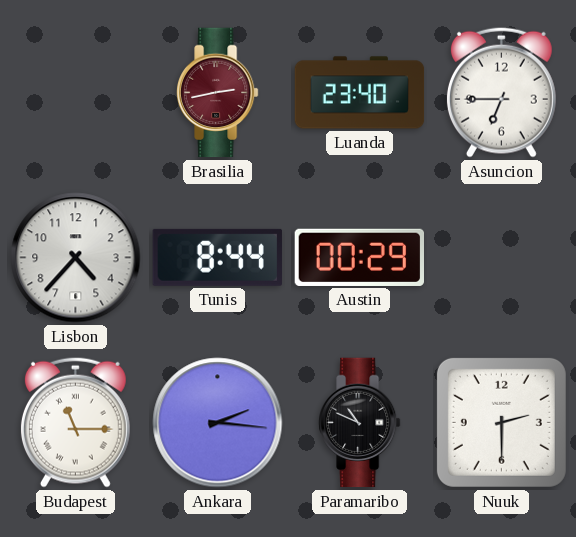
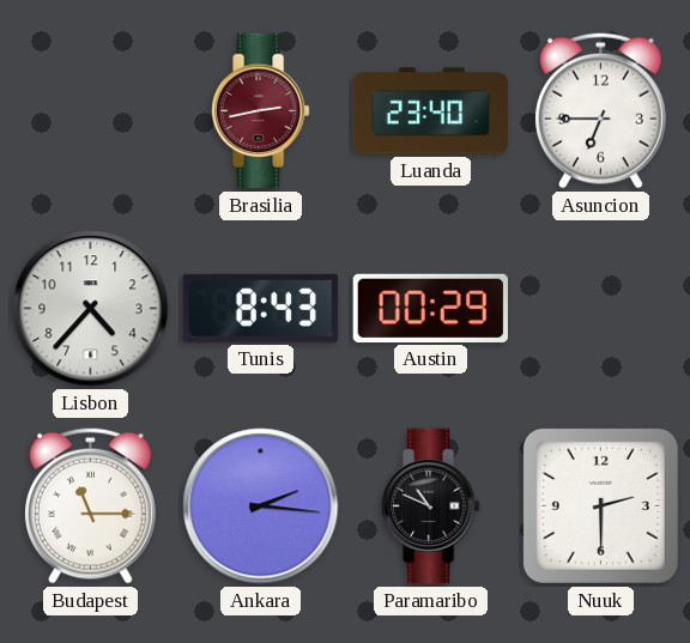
Tunis: 8:44 -> 8:43 (260, 308)
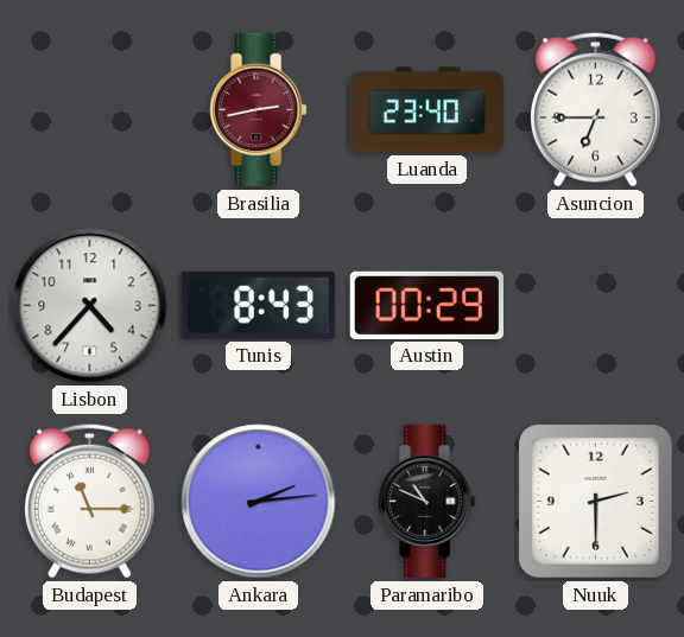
Ankara: 2:16 -> 2:14 (259, 502)
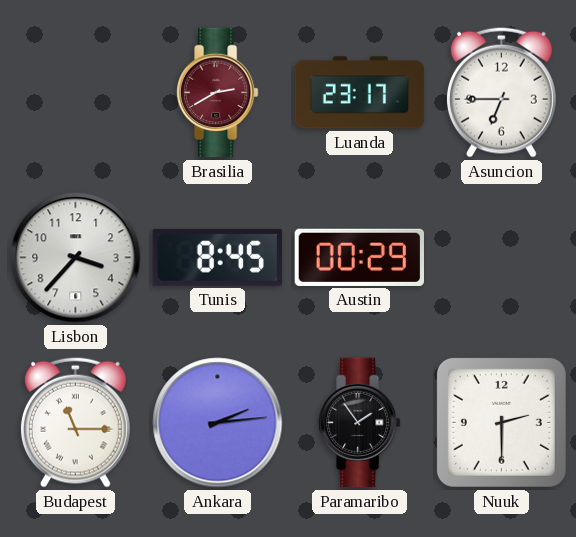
Brasilia: 2:43 -> 2:40 (218, 93)
Luanda: 23:40 -> 23:17 (360, 93)
Lisbon: 4:37 -> 3:37 (76, 258)
Tunis: 8:43 -> 8:45 (217, 257)
Paramaribo: 10:49 -> 1:54 (360, 423)
